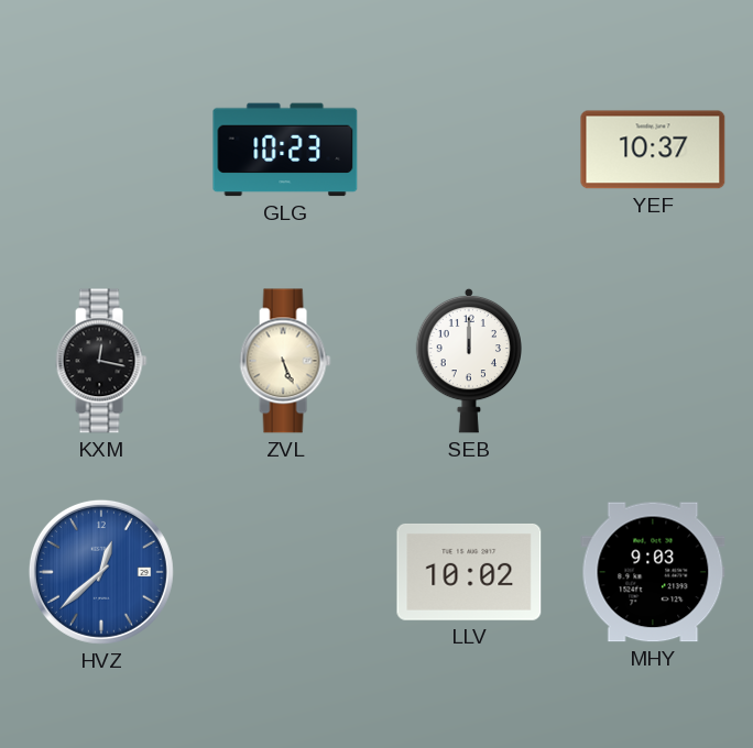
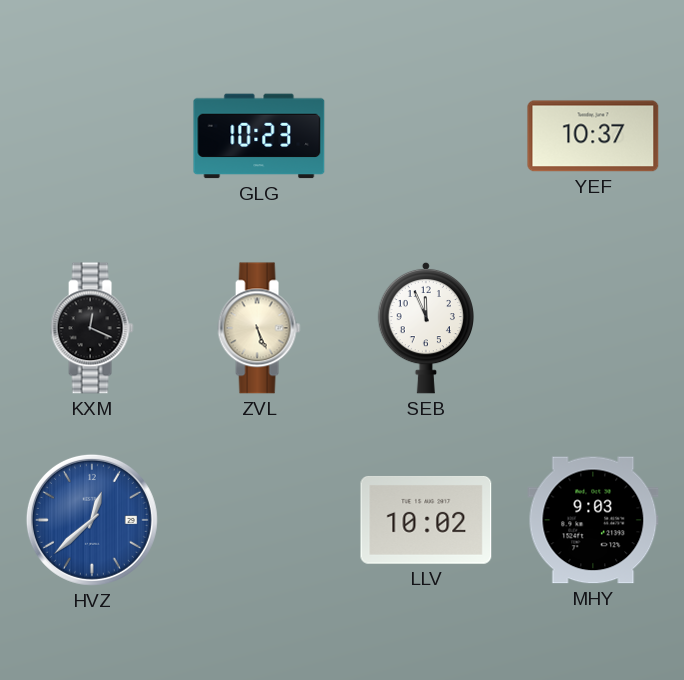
KXM: 12:17 -> 12:19 (92, 328)
SEB: 12:00 -> 11:56 (425, 328)
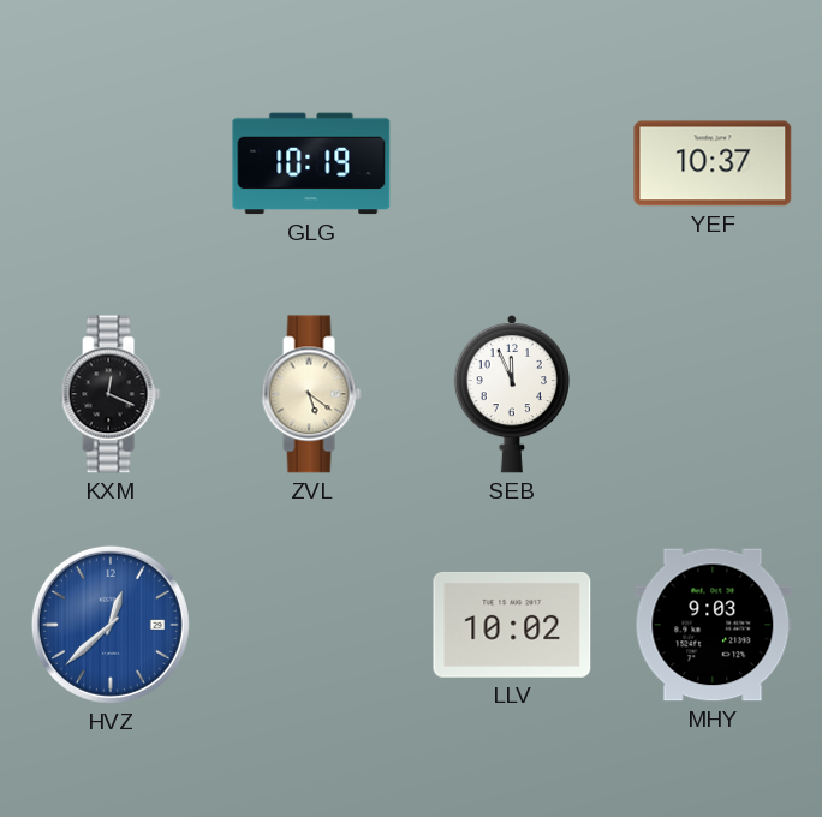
GLG: 10:23 -> 10:19 (311, 163)
ZVL: 5:26 -> 5:21 (311, 394)
